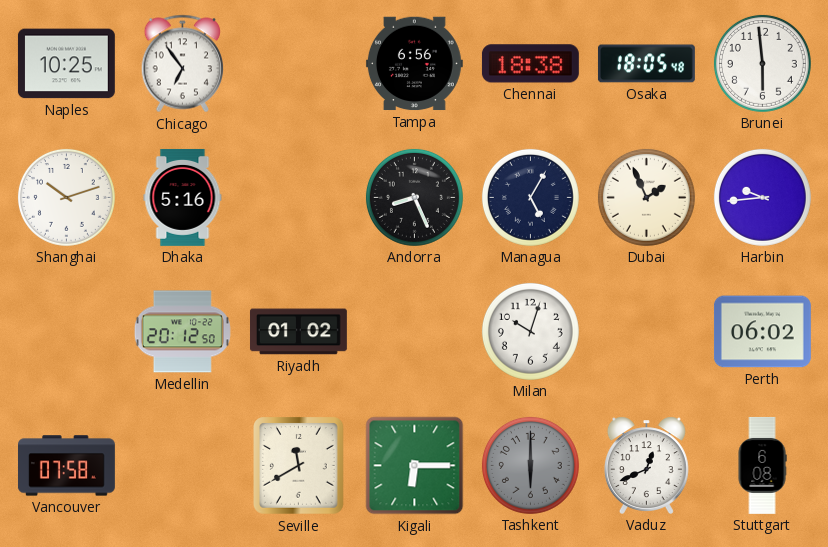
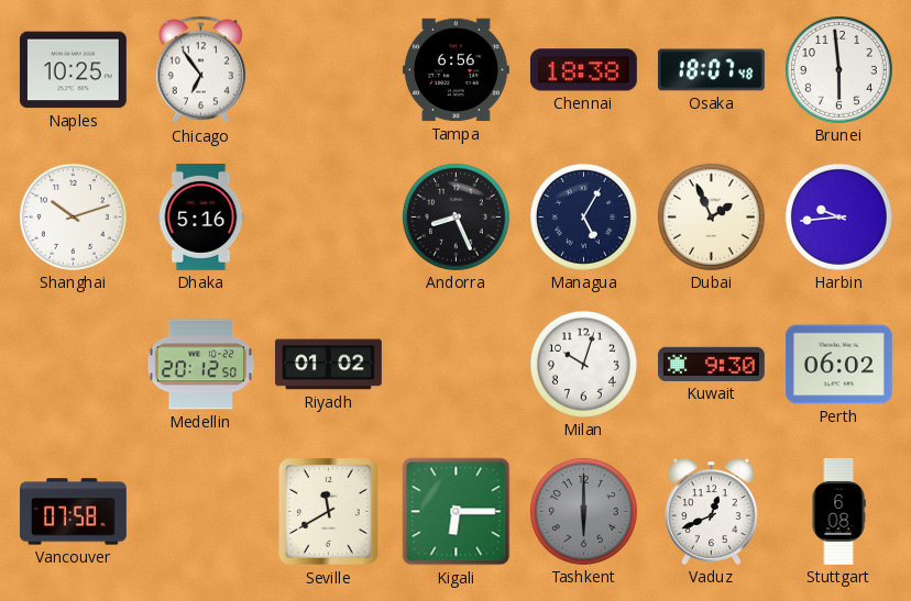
Osaka: 18:05 -> 18:07 (711, 70)
Kuwait: none -> 9:30 (711, 364)
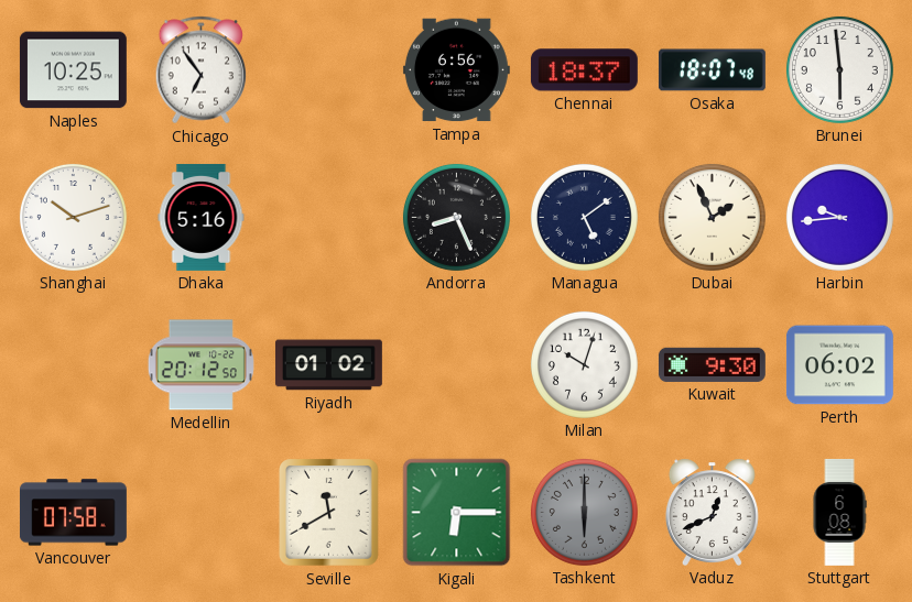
Chennai: 18:38 -> 18:37 (584, 70)
Managua: 5:05 -> 5:09 (584, 217)
